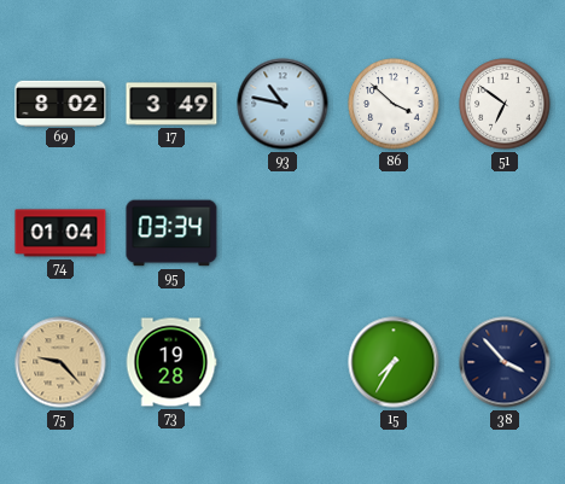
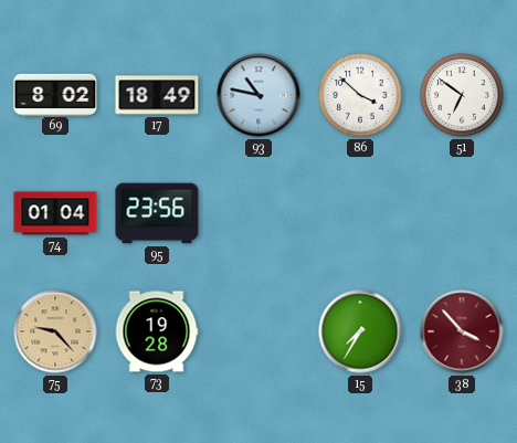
17: 3:49 -> 18:49 (157, 95)
95: 03:34 -> 23:56 (157, 213)
38 dial: navy -> burgundy (462, 331)
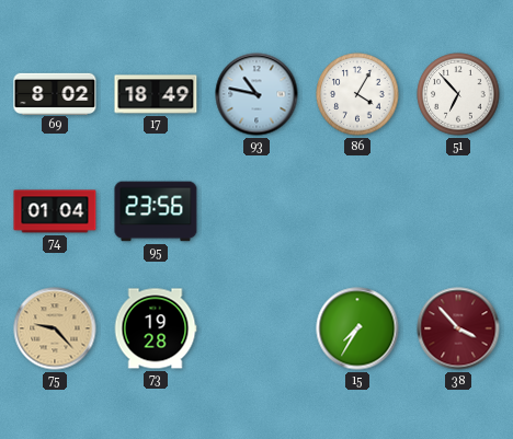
86: 3:52 -> 4:05 (357, 94)
51: 6:51 -> 6:53 (458, 94)
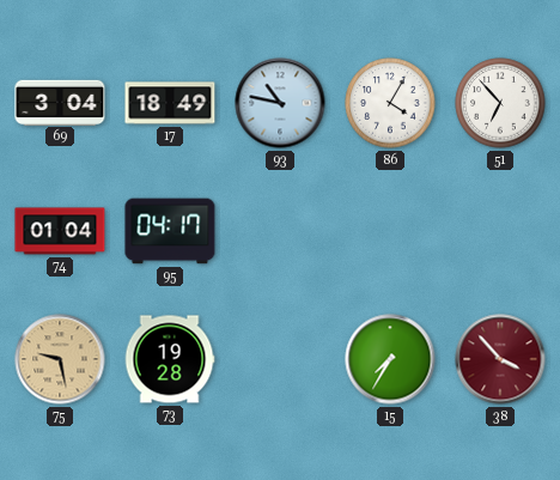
69: 8:02 -> 3:04 (60, 102)
95: 23:56 -> 04:17 (170, 231)
75: 9:23 -> 9:28 (60, 359)
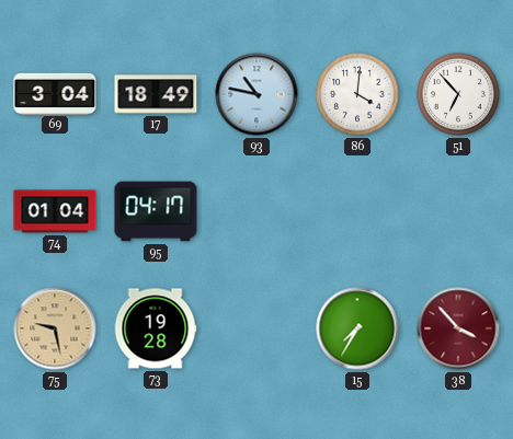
86: 4:05 -> 4:01 (357, 94)
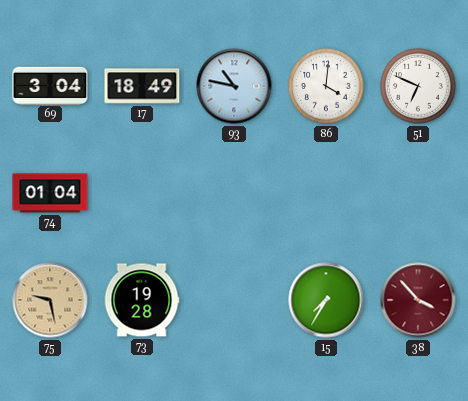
51: 6:53 -> 6:49 (418, 86)
95: 04:17 -> none (156, 211)
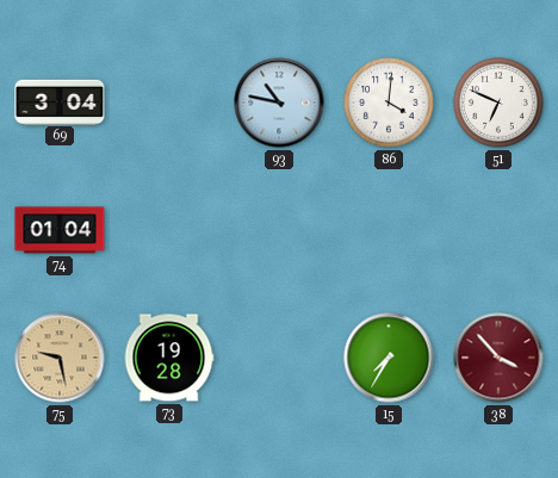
17: 18:49 -> none (142, 86)
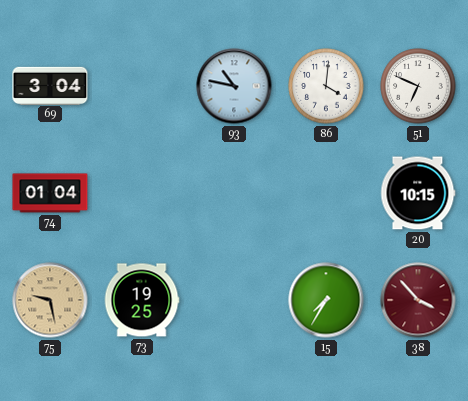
20: none -> 10:15 (418, 193)
73: 19:28 -> 19:25 (142, 300)
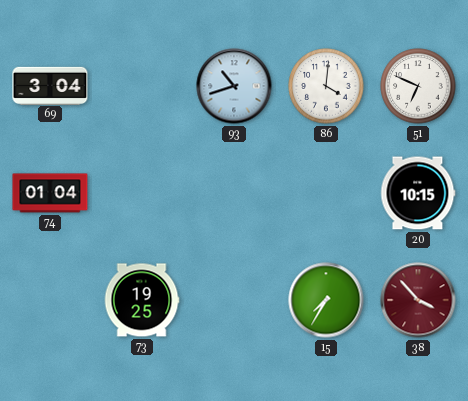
93: 10:47 -> 10:42 (234, 86)
75: 9:28 -> none (50, 300)
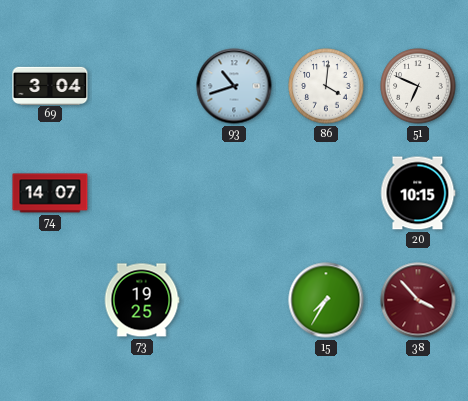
74: 01:04 -> 14:07 (50, 193)
